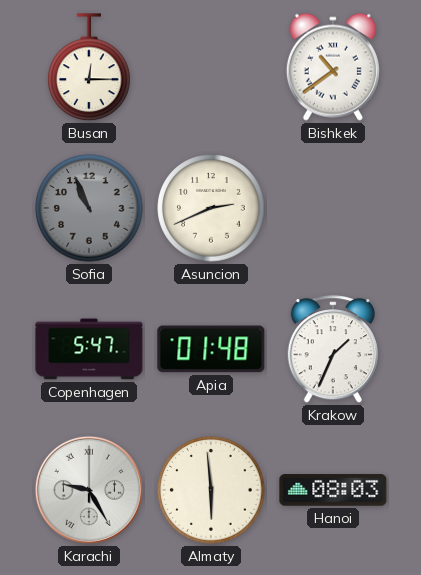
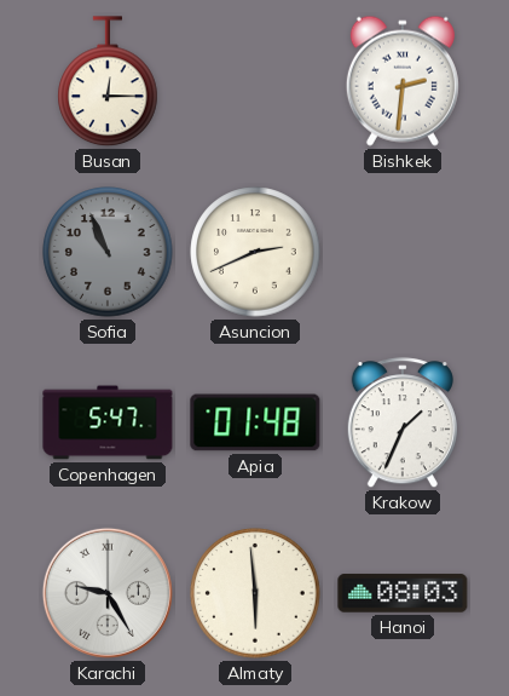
Bishkek: 10:39 -> 2:31 (403, 81)
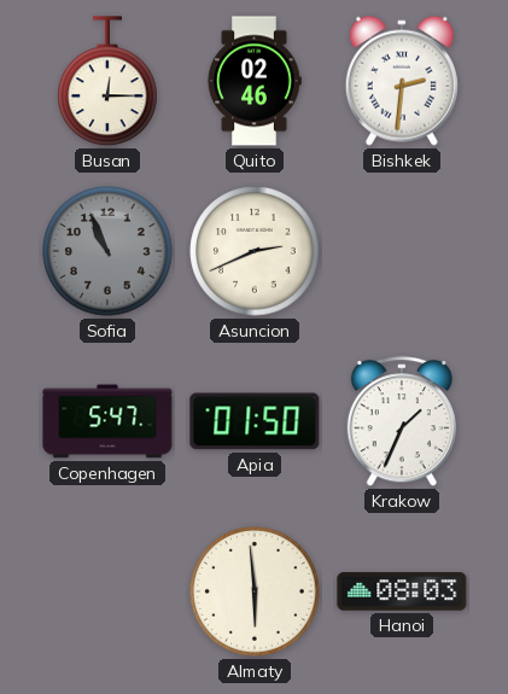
Quito: none -> 02:46 (255, 81)
Apia: 01:48 -> 01:50 (255, 421)
Karachi: 9:25 -> none (108, 593)
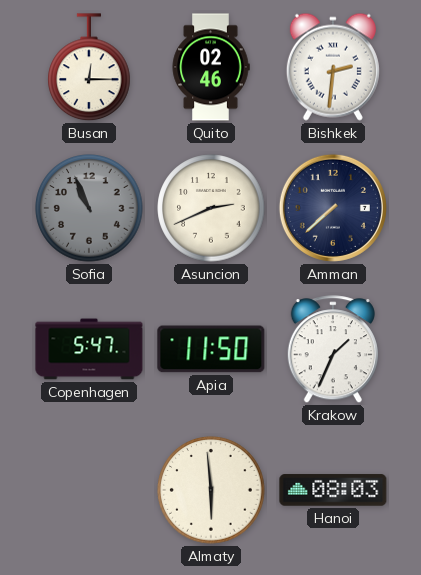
Amman: none -> 7:38 (333, 208)
Apia: 01:50 -> 11:50 (211, 349)
